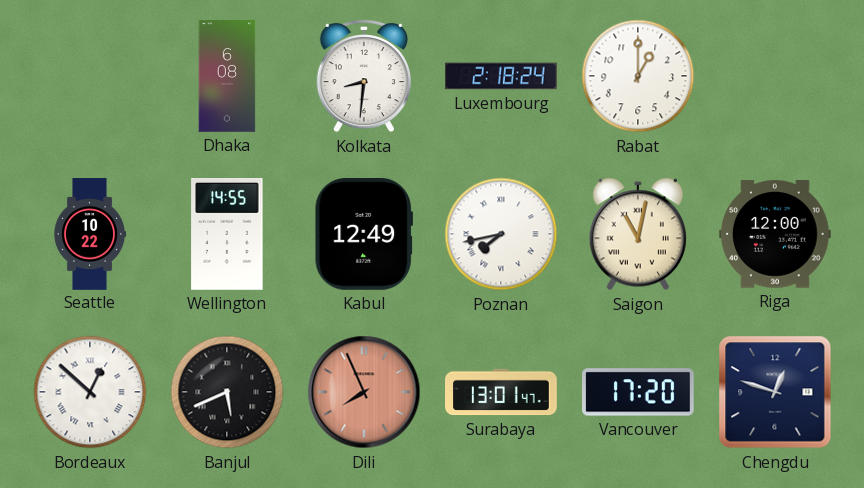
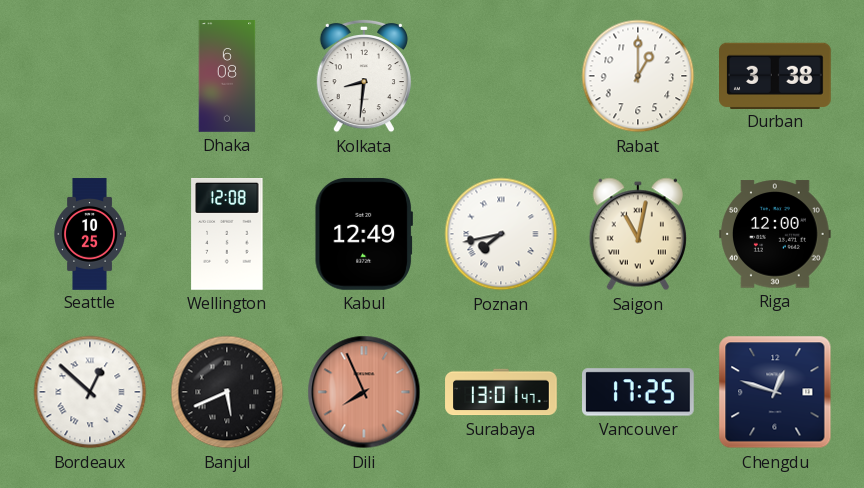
Luxembourg: 2:18 -> none (501, 76)
Durban: none -> 3:38 (776, 75)
Seattle: 10:22 -> 10:25 (89, 234)
Wellington: 14:55 -> 12:08 (227, 235)
Vancouver: 17:20 -> 17:25 (639, 392)
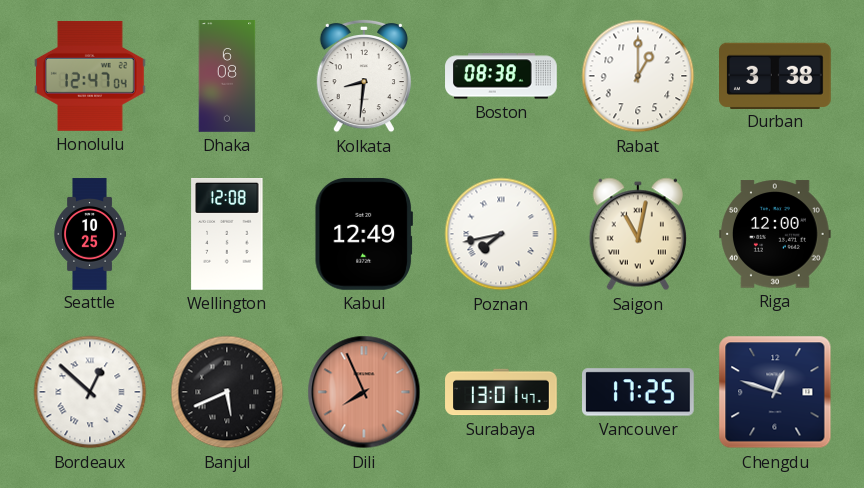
Honolulu: none -> 12:47 (91, 76)
Boston: none -> 08:38 (501, 76)
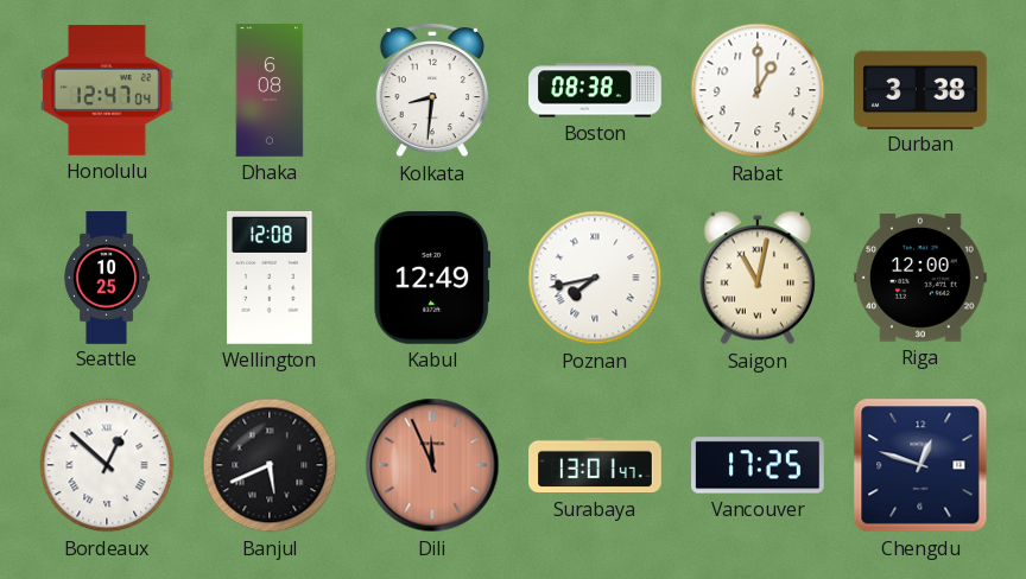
Dili: 7:56 -> 11:56 (432, 465)
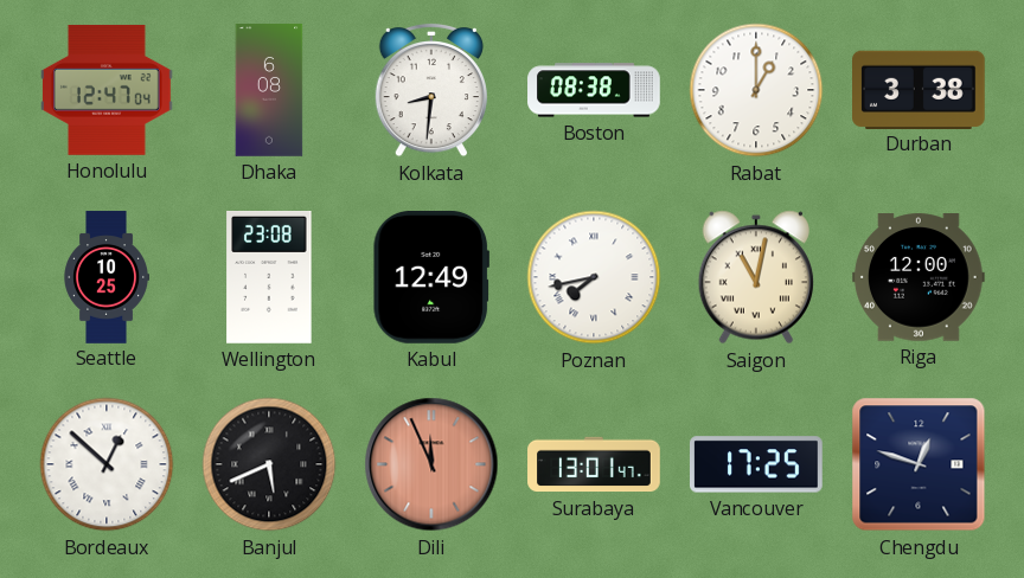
Wellington: 12:08 -> 23:08 (269, 278)
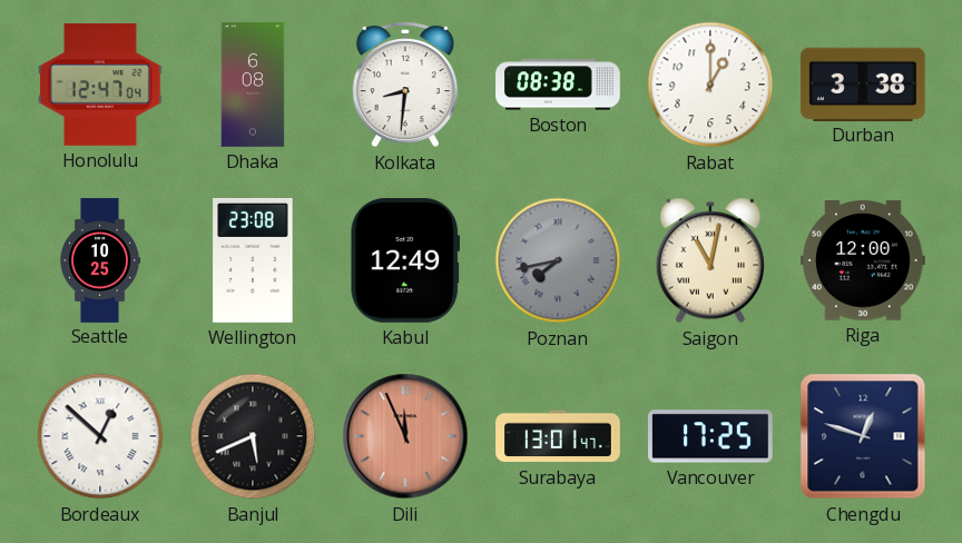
Poznan dial: white -> grey (558, 260)
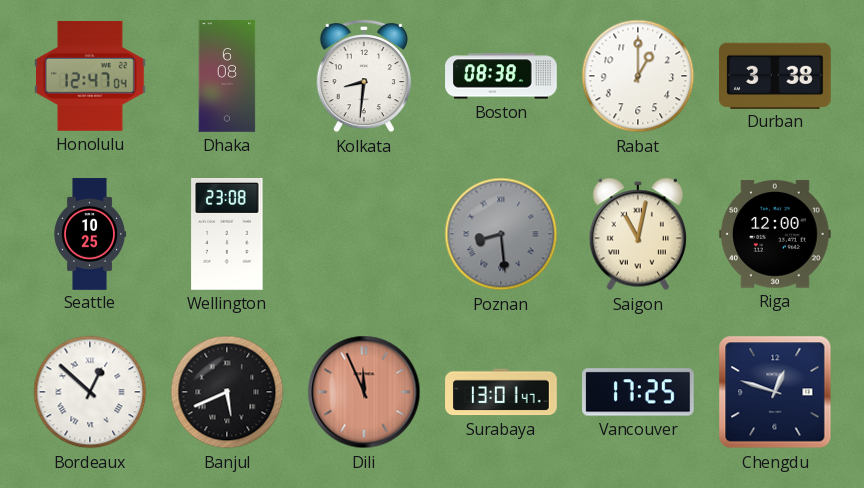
Kabul: 12:49 -> none (405, 261)
Poznan: 7:43 -> 8:29 (501, 234)
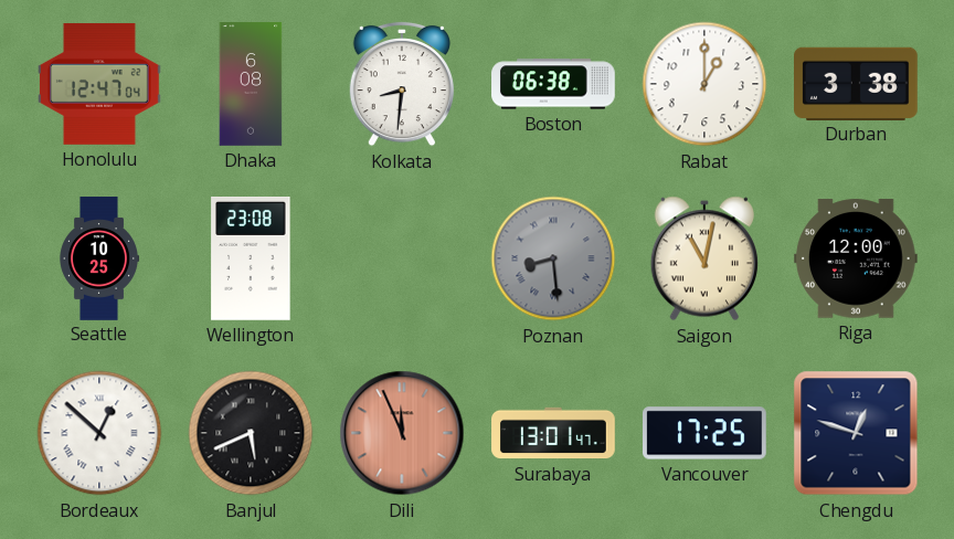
Boston: 08:38 -> 06:38 (553, 84)
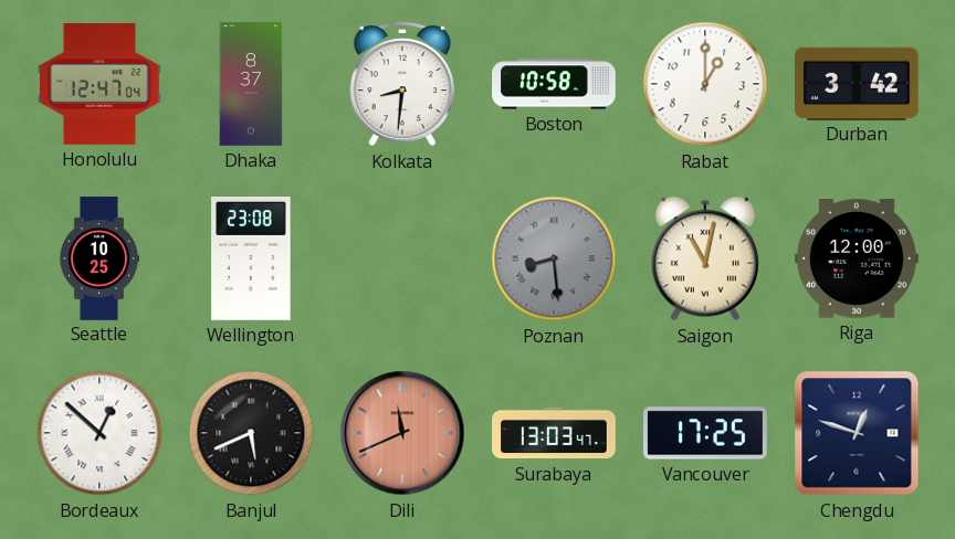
Dhaka: 6:08 -> 8:37 (251, 84)
Boston: 06:38 -> 10:58 (554, 84)
Durban: 3:38 -> 3:42 (858, 83)
Dili: 11:56 -> 11:41 (402, 433)
Surabaya: 13:01 -> 13:03 (554, 433)
